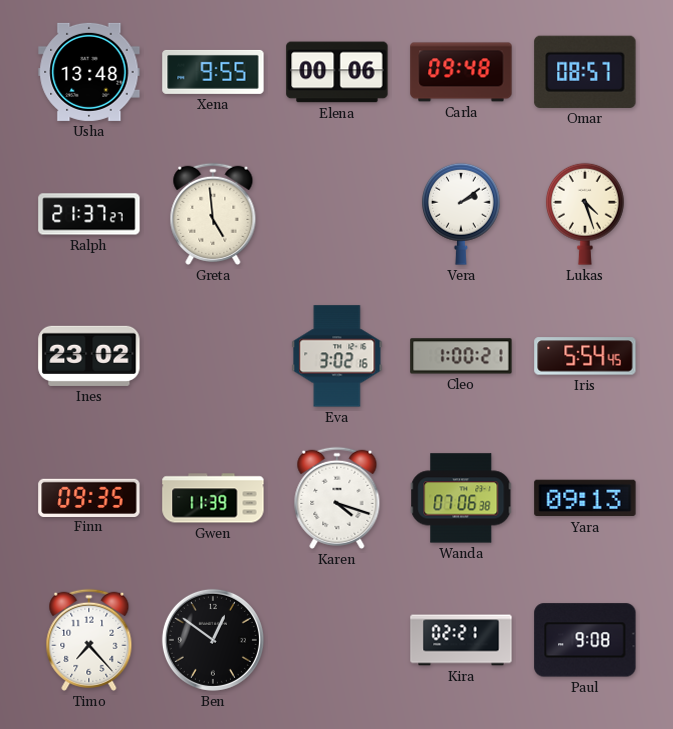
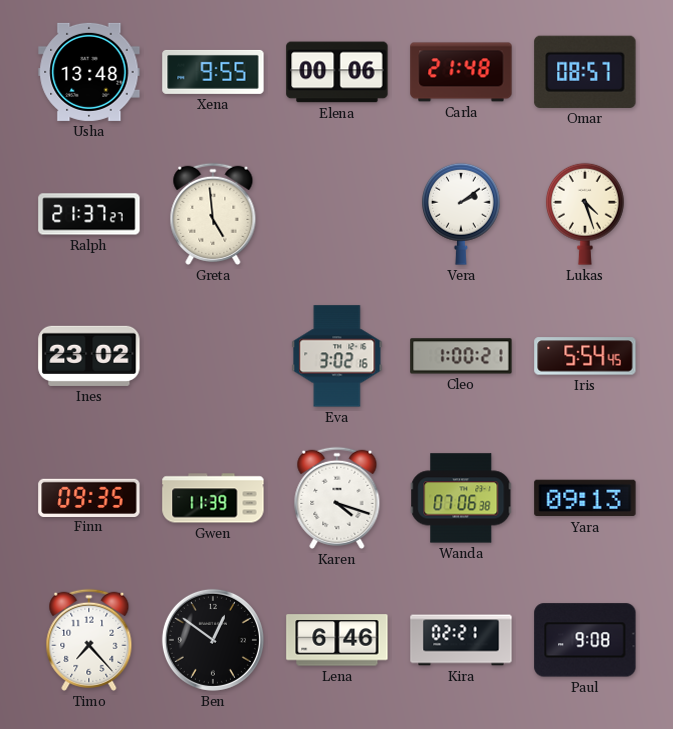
Carla: 09:48 -> 21:48 (461, 72)
Lena: none -> 6:46 (337, 640)
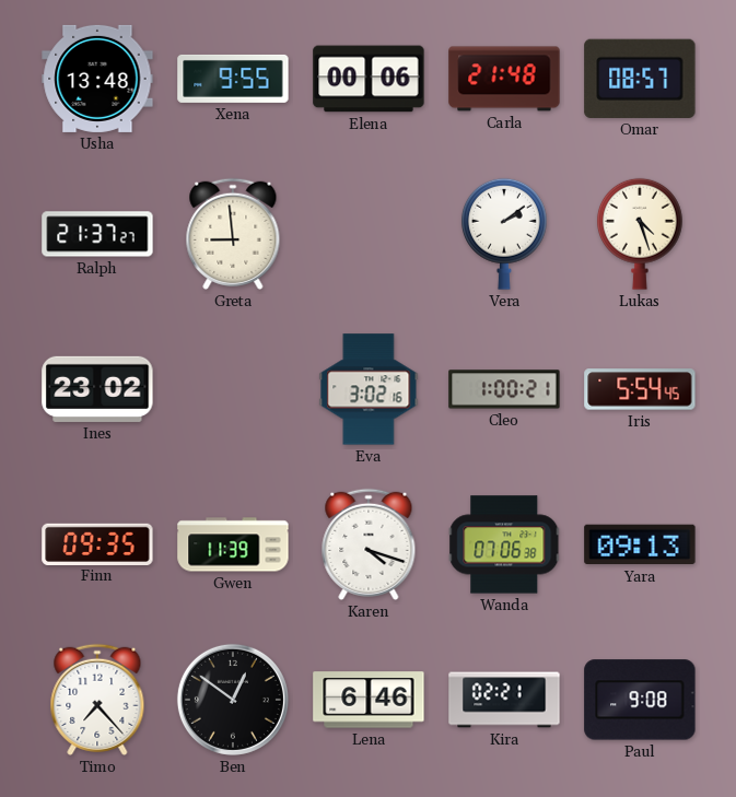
Greta: 4:59 -> 8:59 (233, 234)
